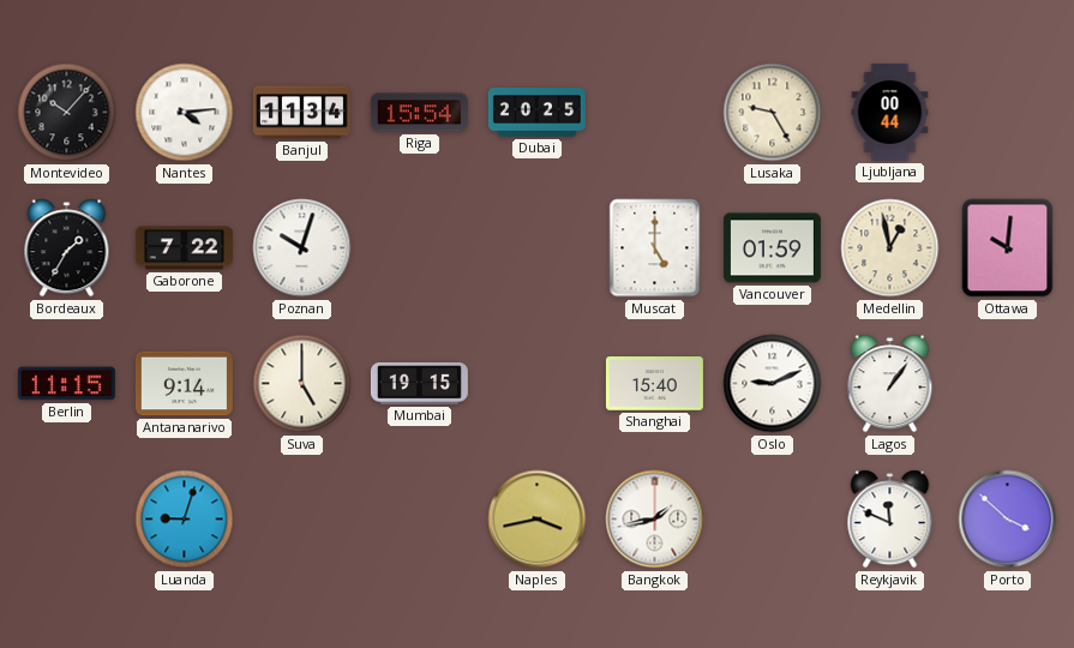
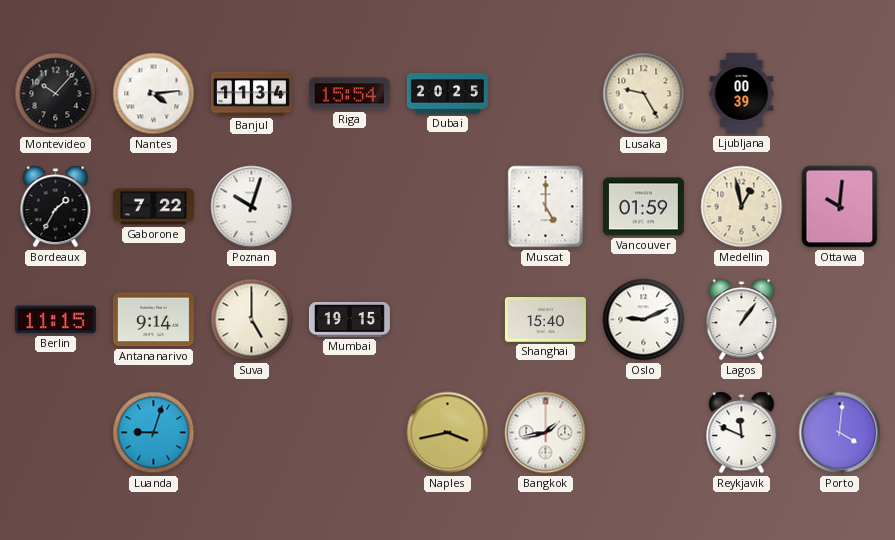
Ljubljana: 00:44 -> 00:39 (742, 93)
Porto: 3:52 -> 4:01 (840, 433)
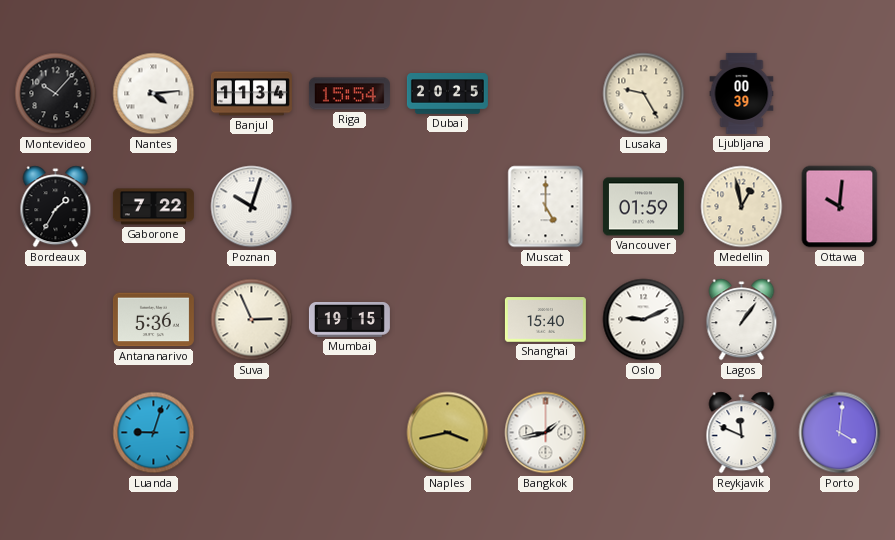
Berlin: 11:15 -> none (55, 320)
Antananarivo: 9:14 -> 5:36 (153, 320)
Suva: 5:00 -> 2:56 (252, 320)
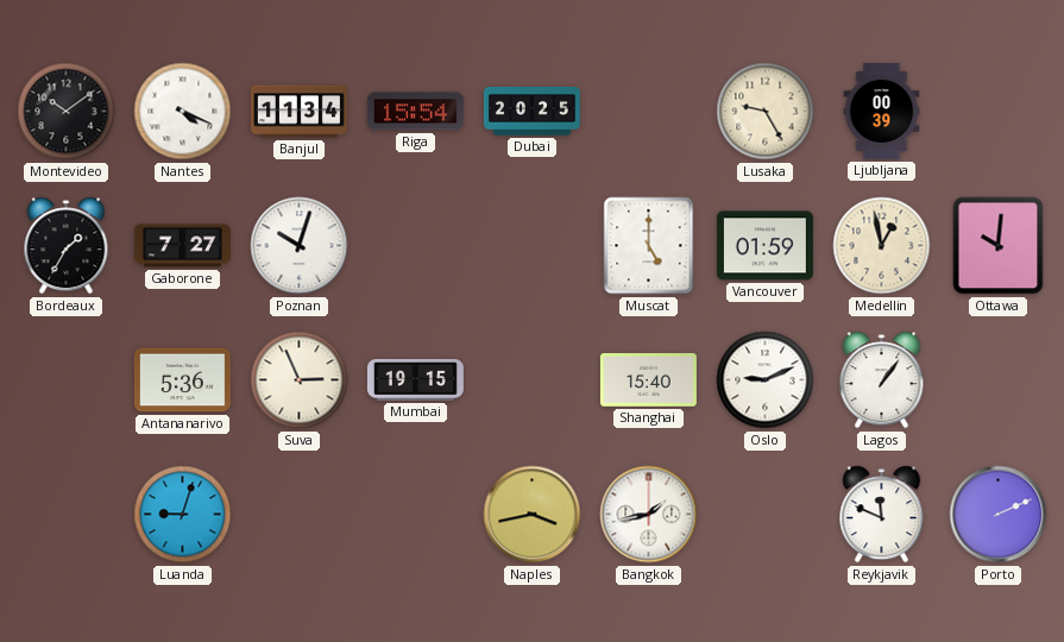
Montevideo: 10:07 -> 10:09 (67, 112)
Nantes: 4:14 -> 4:19 (183, 112)
Gaborone: 7:22 -> 7:27 (182, 246)
Porto: 4:01 -> 2:11 (999, 515)
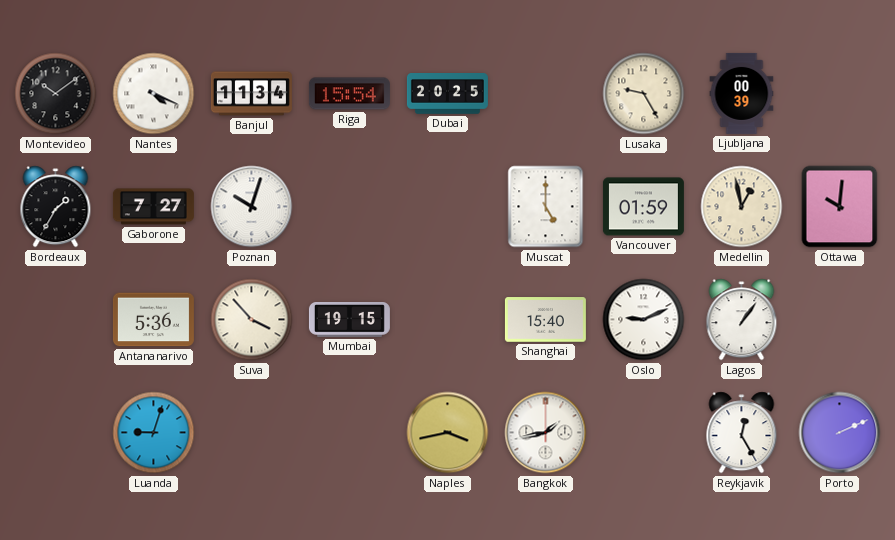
Suva: 2:56 -> 3:53 (252, 320)
Reykjavik: 11:49 -> 12:25 (742, 433)
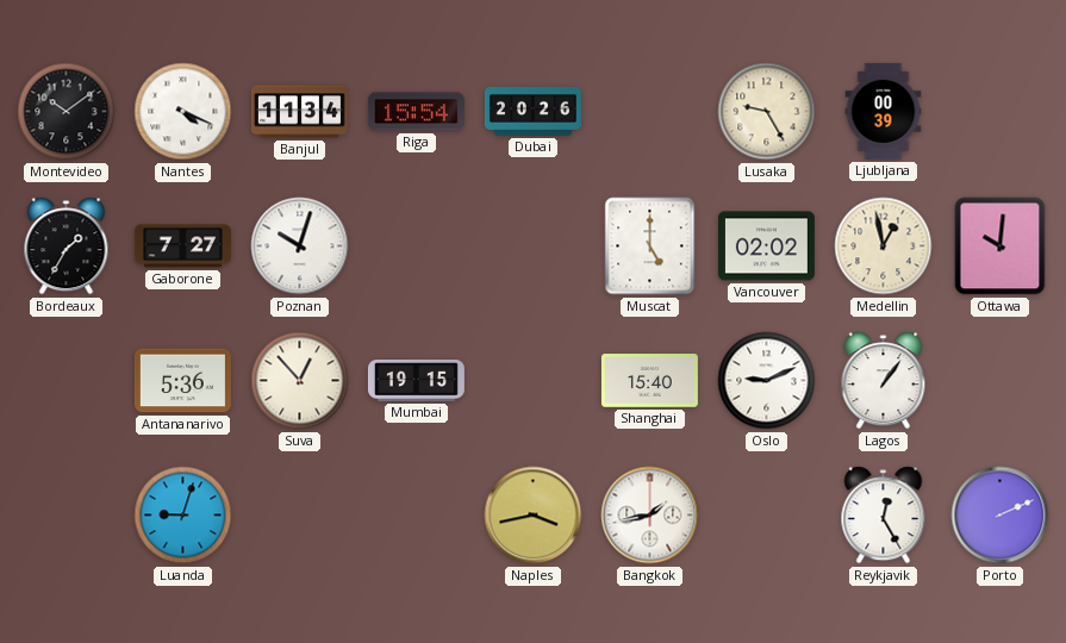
Dubai: 20:25 -> 20:26 (532, 112)
Vancouver: 01:59 -> 02:02 (766, 246)
Suva: 3:53 -> 12:53 (300, 381)
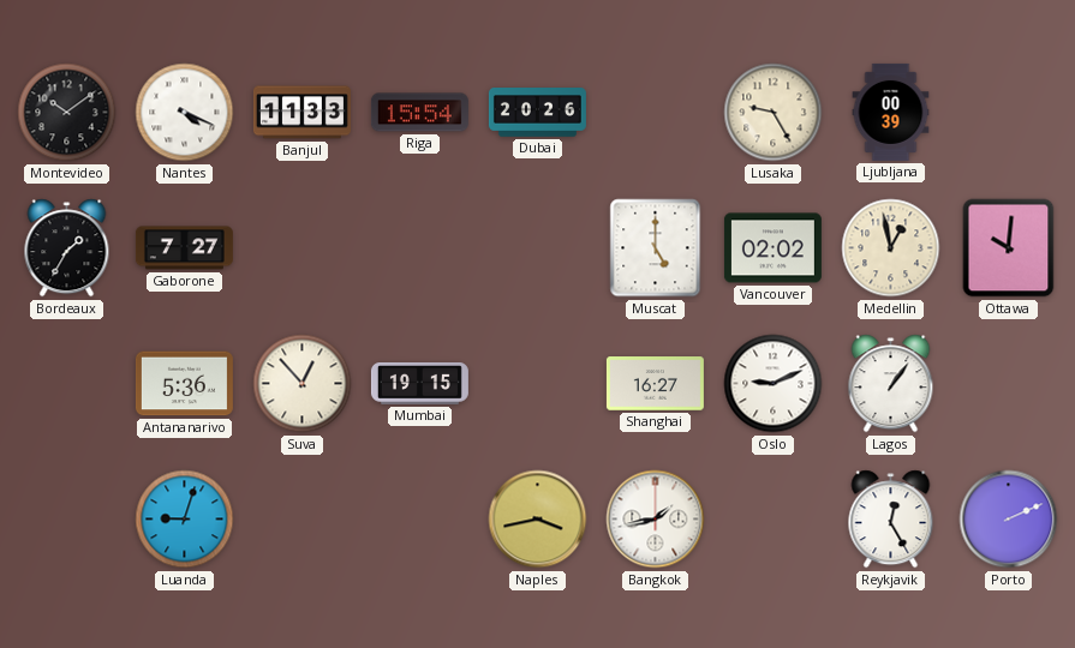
Banjul: 11:34 -> 11:33 (301, 113)
Poznan: 10:03 -> none (300, 246)
Shanghai: 15:40 -> 16:27 (655, 384)
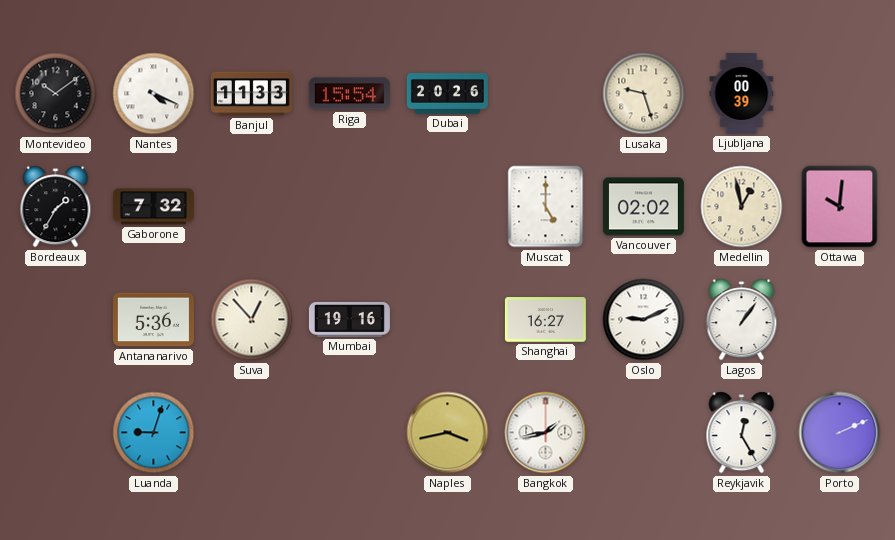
Lusaka: 9:25 -> 9:27 (644, 94)
Gaborone: 7:27 -> 7:32 (153, 207)
Mumbai: 19:15 -> 19:16 (349, 320)
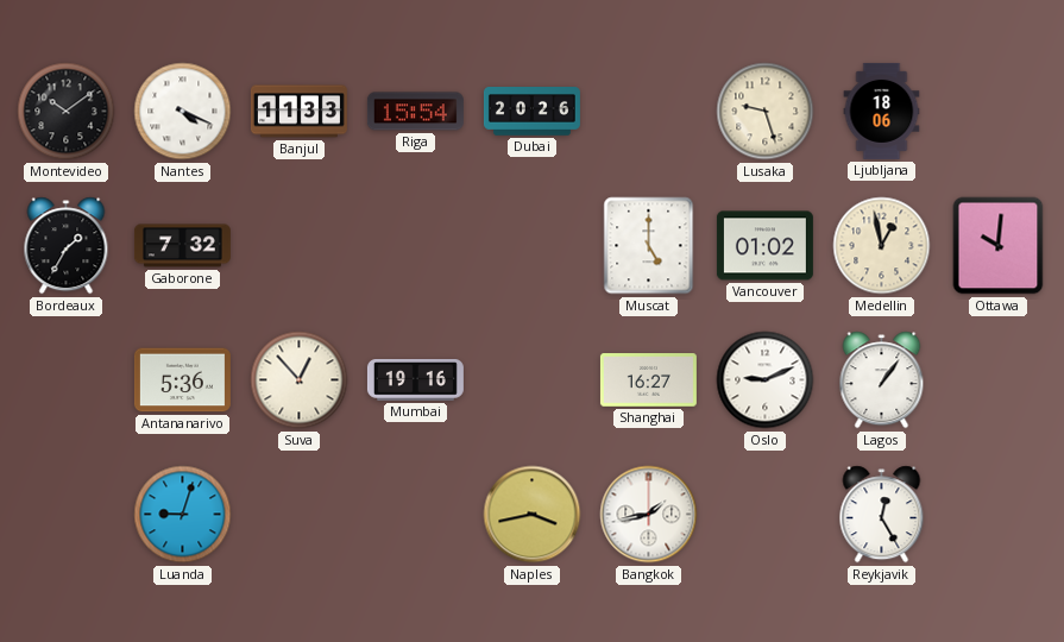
Ljubljana: 00:39 -> 18:06 (882, 111)
Vancouver: 02:02 -> 01:02 (764, 246)
Porto: 2:11 -> none (840, 433)
